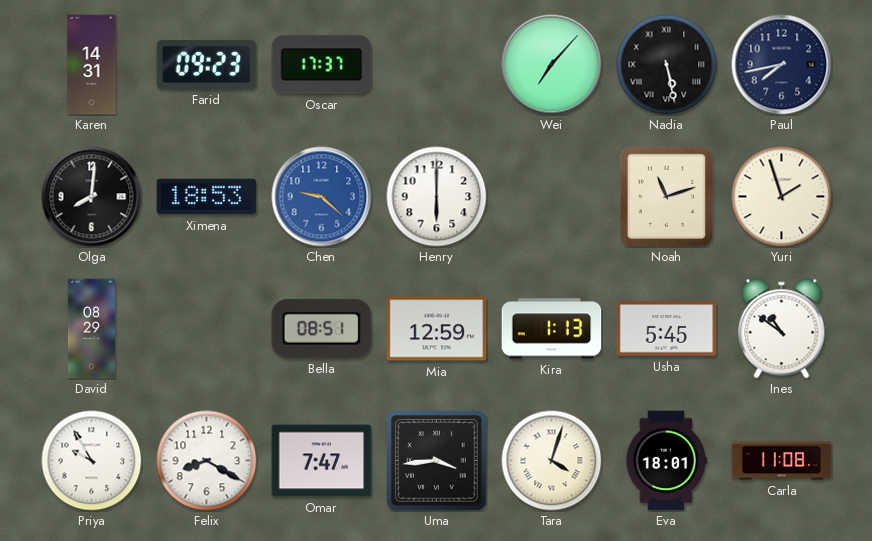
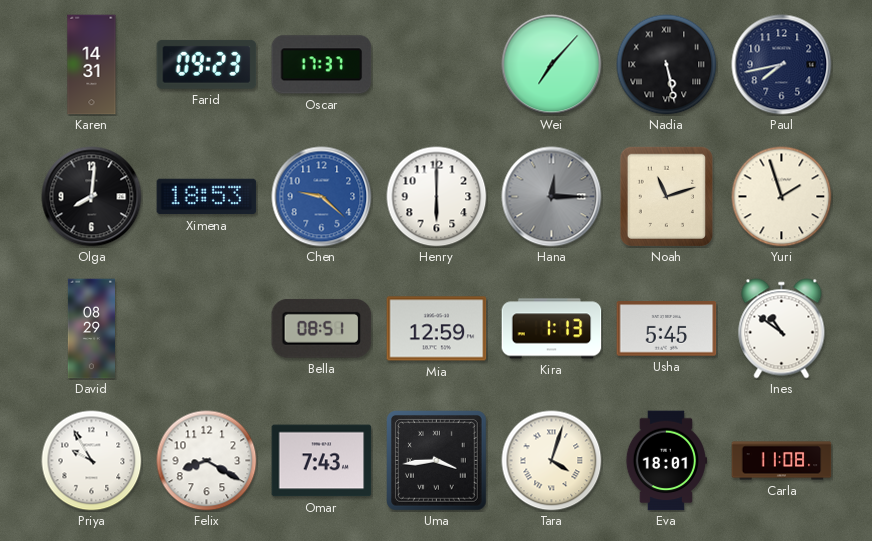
Hana: none -> 12:15 (552, 197)
Omar: 7:47 -> 7:43 (322, 461)
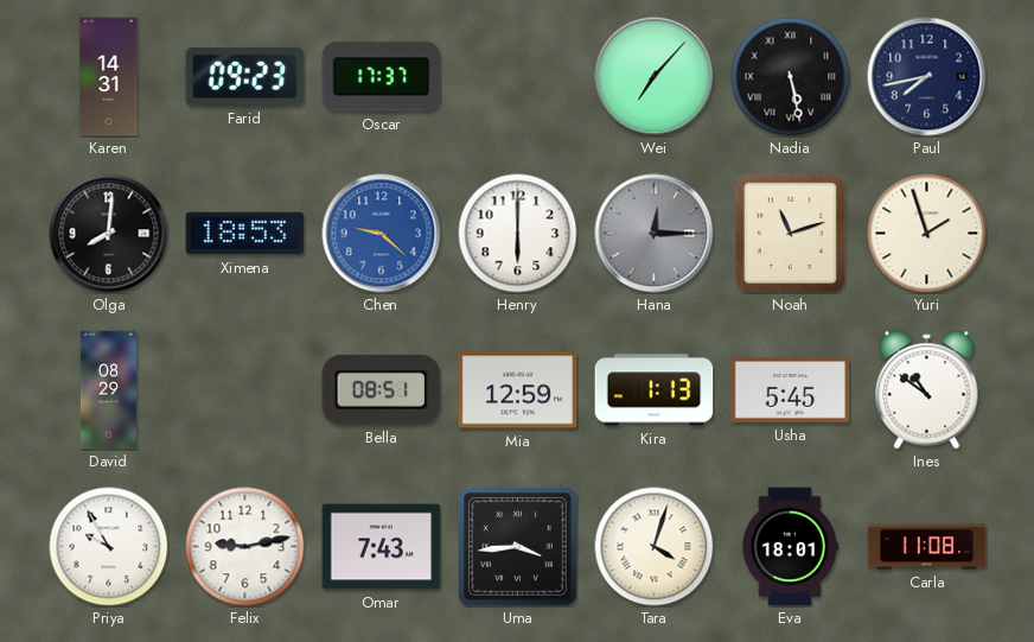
Felix: 8:20 -> 9:13 (245, 547)
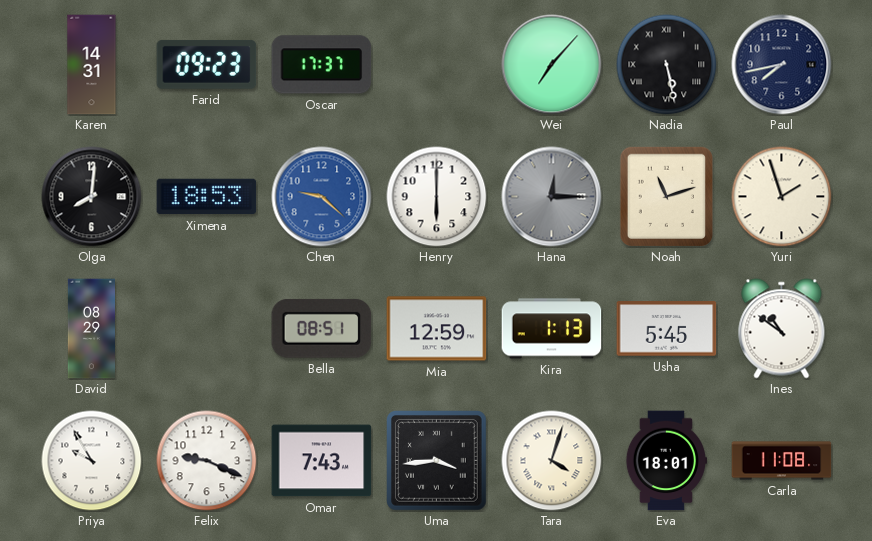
Felix: 9:13 -> 9:19 (207, 461)
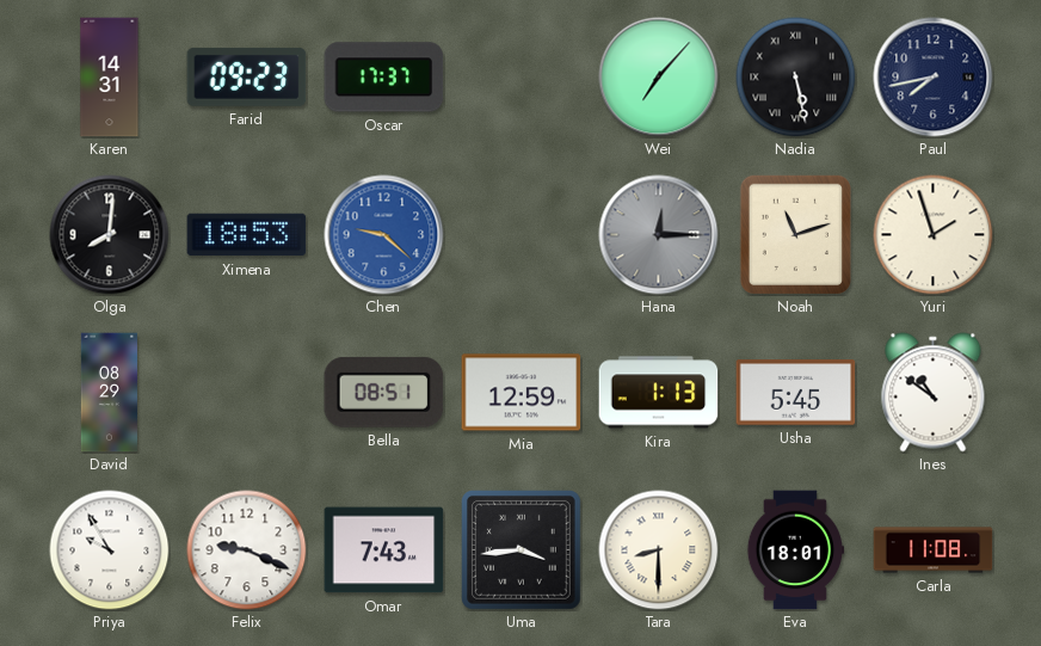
Henry: 6:00 -> none (437, 197)
Tara: 4:03 -> 8:30 (659, 550)
